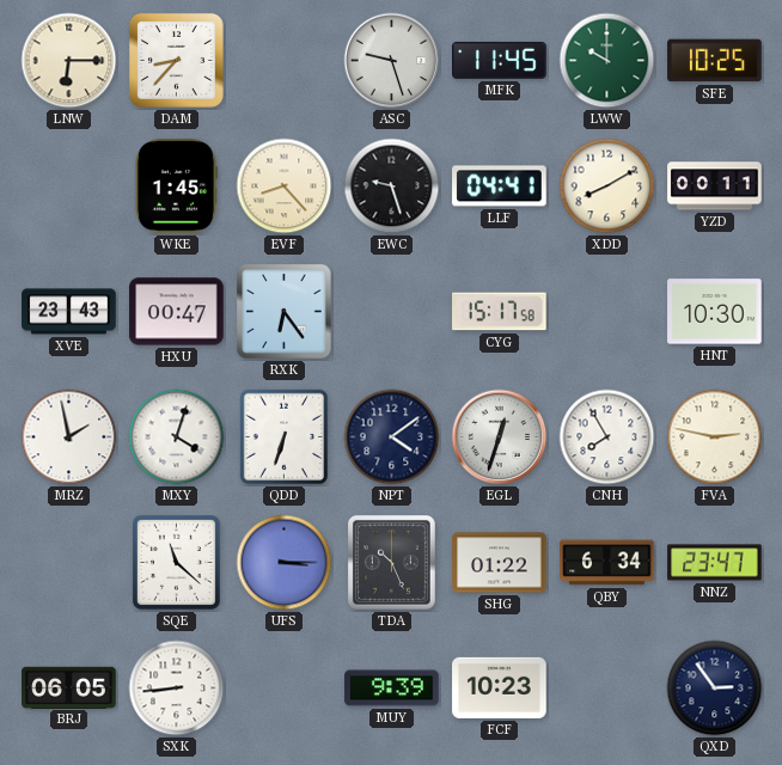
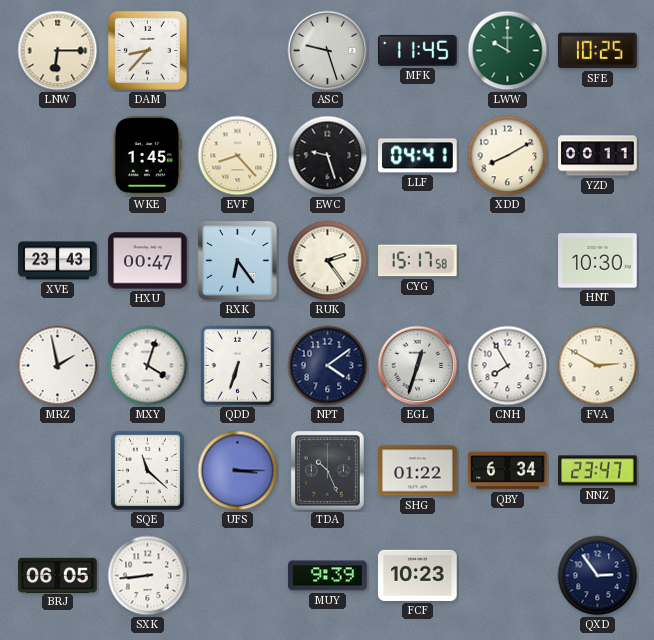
RUK: none -> 2:24 (328, 261)
FVA: 2:47 -> 2:50 (598, 366)
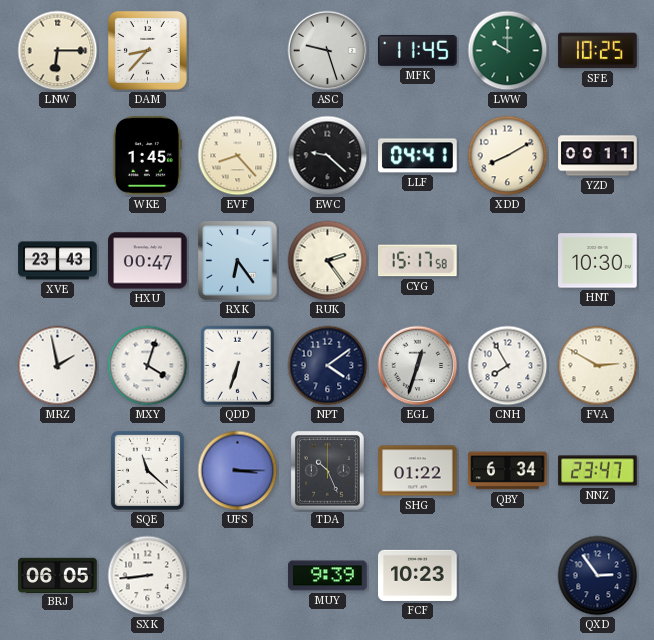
EWC: 9:27 -> 9:22 (328, 156)
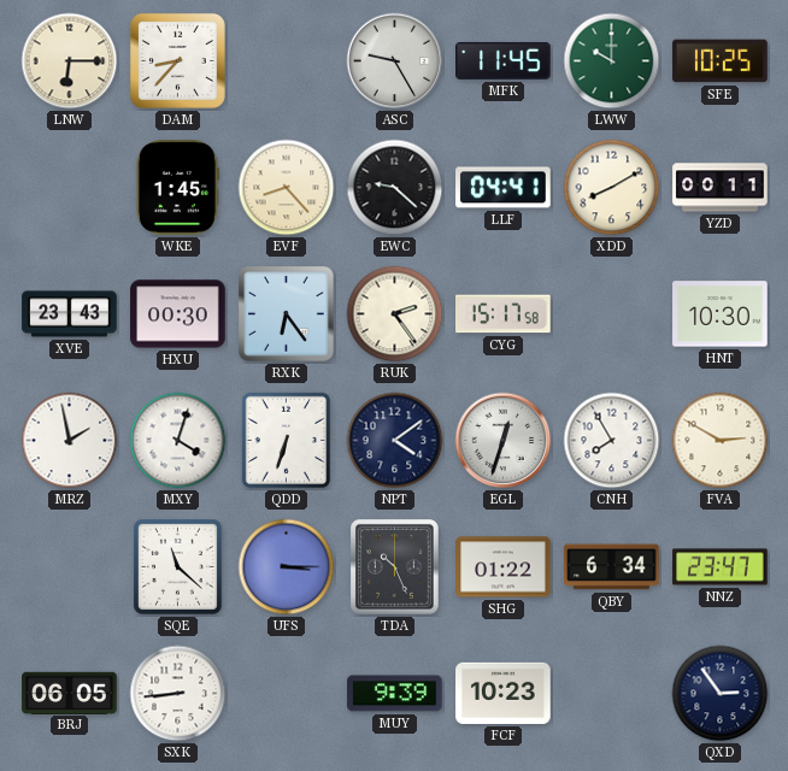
ASC: 9:27 -> 9:25 (395, 61)
HXU: 00:47 -> 00:30 (178, 314)
